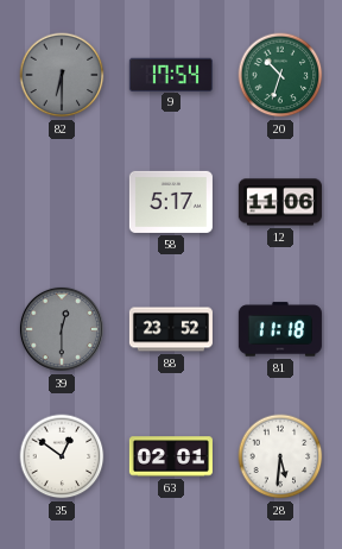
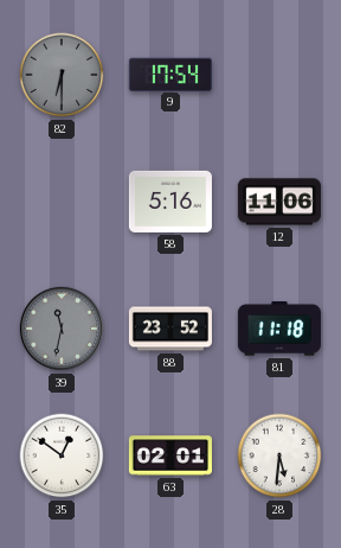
20: 10:33 -> none (280, 75)
58: 5:17 -> 5:16 (170, 202)
39: 12:30 -> 11:32 (62, 329)
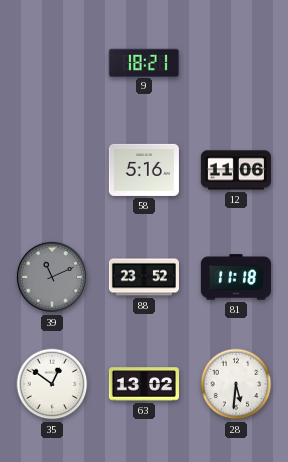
82: 6:30 -> none (62, 75)
9: 17:54 -> 18:21 (144, 62)
39: 11:32 -> 11:11 (52, 277)
63: 02:01 -> 13:02 (144, 384)
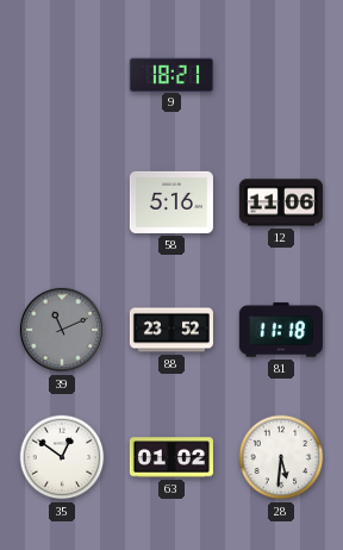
63: 13:02 -> 01:02 (171, 457)
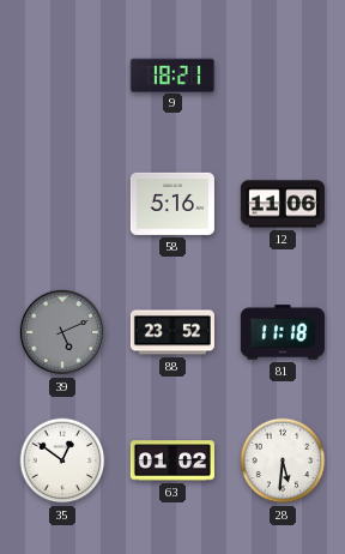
39: 11:11 -> 5:11 (62, 332)
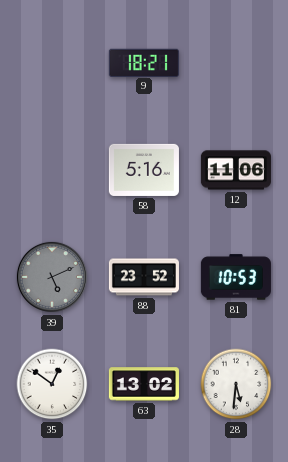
81: 11:18 -> 10:53 (236, 277)
63: 01:02 -> 13:02 (144, 384)
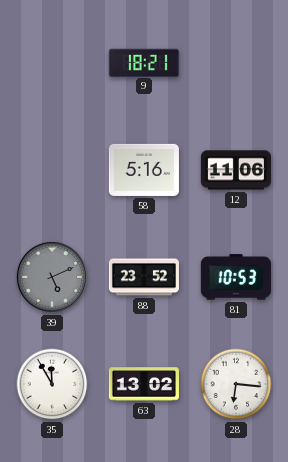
35: 12:51 -> 11:55 (52, 384)
28: 5:31 -> 6:16 (236, 384)
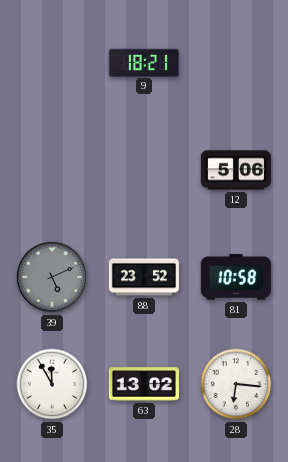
58: 5:16 -> none (144, 170)
12: 11:06 -> 5:06 (236, 170)
81: 10:53 -> 10:58 (236, 277)
